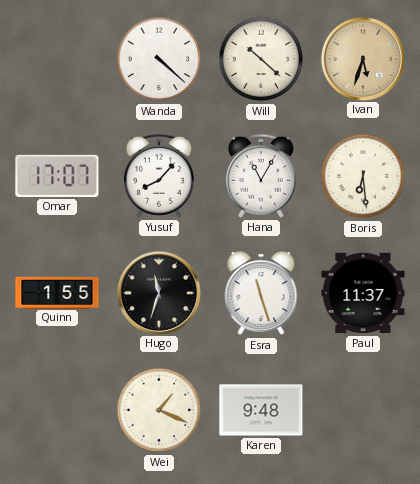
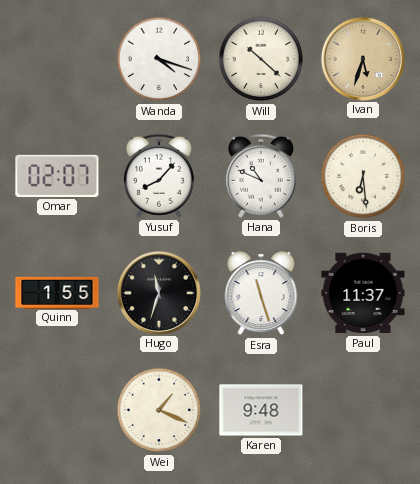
Wanda: 4:22 -> 4:18 (159, 59)
Omar: 17:07 -> 02:07 (57, 176)
Hana: 11:05 -> 10:49 (261, 176)
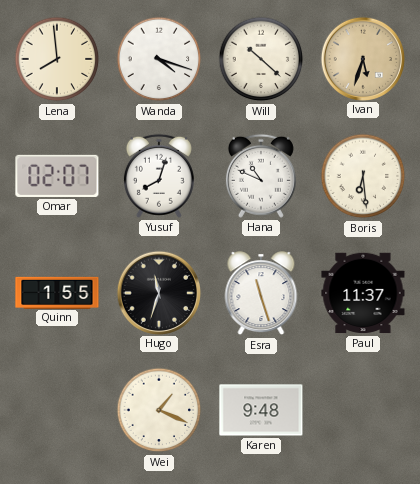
Lena: none -> 7:59 (57, 59)
Yusuf: 8:07 -> 8:03 (159, 176)
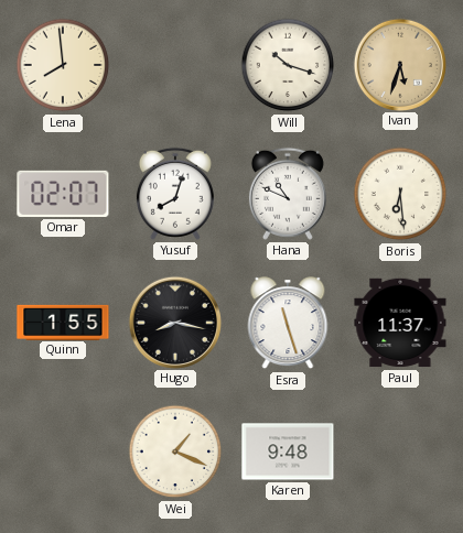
Wanda: 4:18 -> none (159, 59)
Will: 10:22 -> 10:18 (288, 65)
Hugo: 11:33 -> 8:17 (174, 322)
